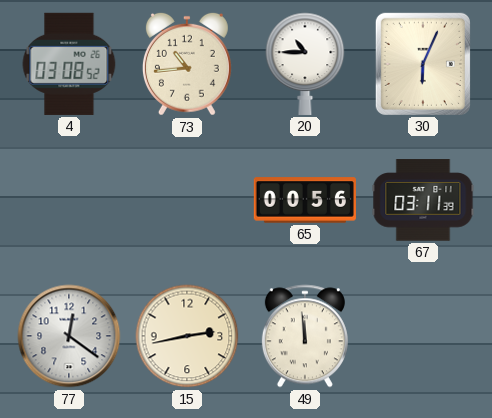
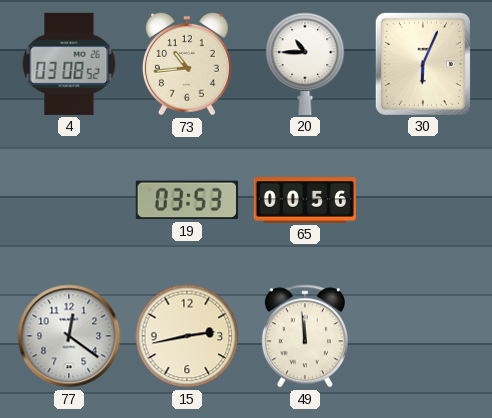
19: none -> 03:53 (187, 200)
67: 03:11 -> none (423, 200)
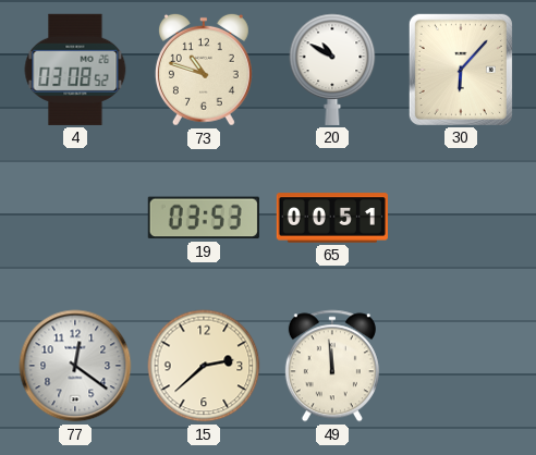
73: 10:44 -> 10:48 (204, 70)
20: 10:45 -> 10:50 (332, 70)
30: 6:04 -> 6:07 (461, 70)
65: 00:56 -> 00:51 (332, 218)
15: 2:43 -> 2:38 (204, 366)
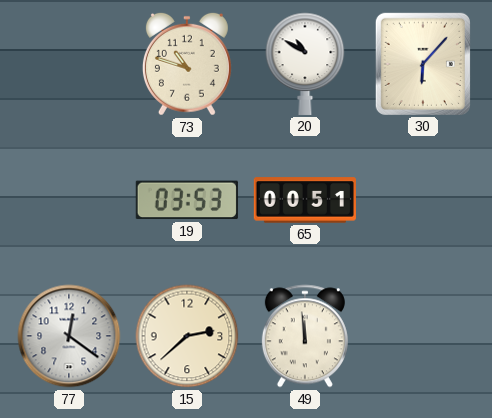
4: 03:08 -> none (75, 70)
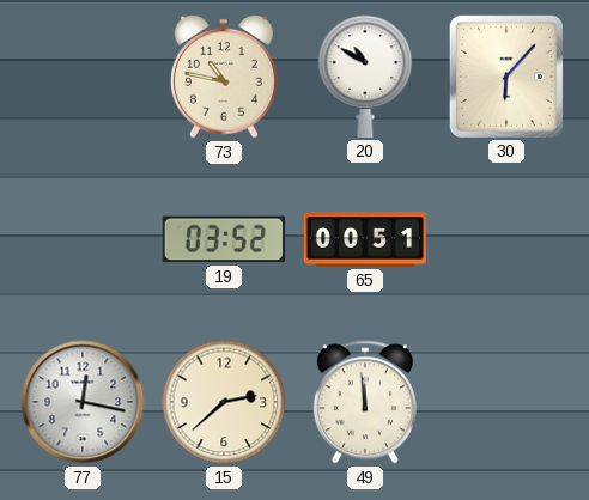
73: 10:48 -> 10:47 (224, 77)
19: 03:53 -> 03:52 (224, 239)
77: 12:21 -> 12:17 (83, 402)
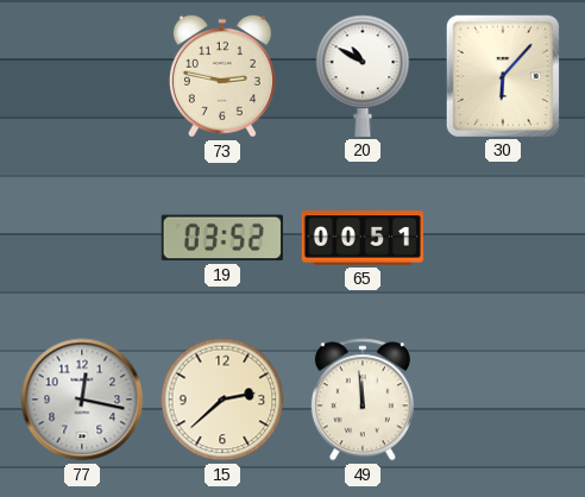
73: 10:47 -> 2:47 (222, 76)
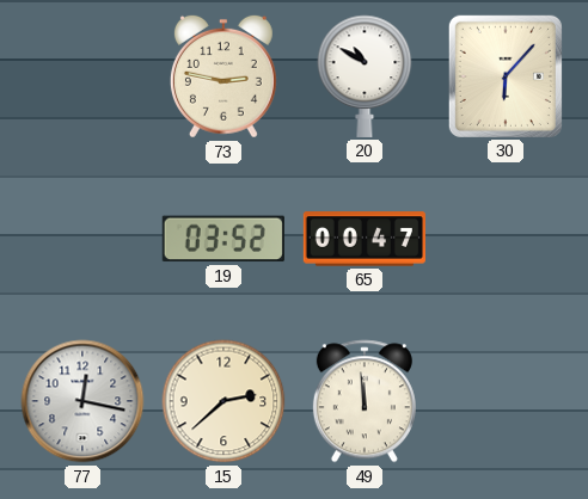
65: 00:51 -> 00:47 (365, 239)
